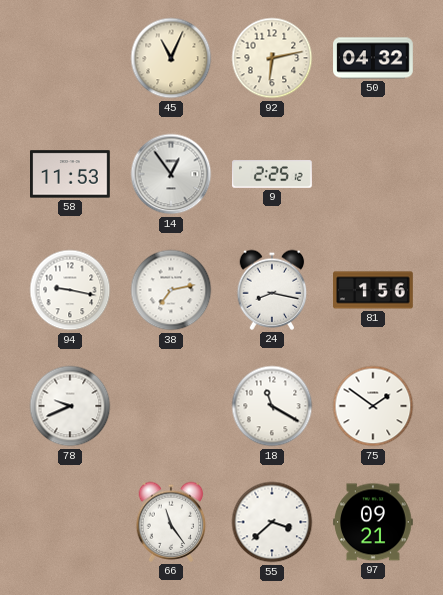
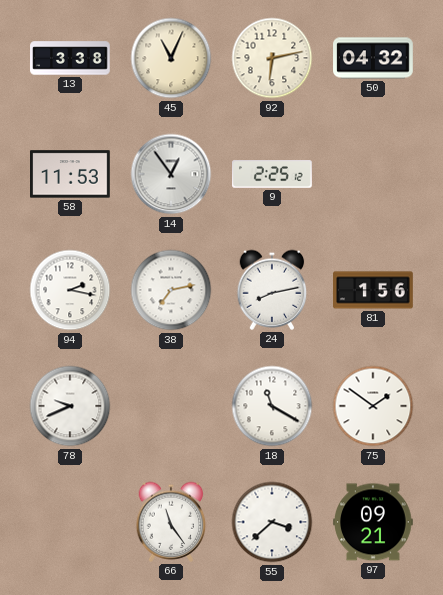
13: none -> 3:38 (70, 58)
94: 9:17 -> 2:17 (70, 290)
24: 8:17 -> 8:13 (272, 290)
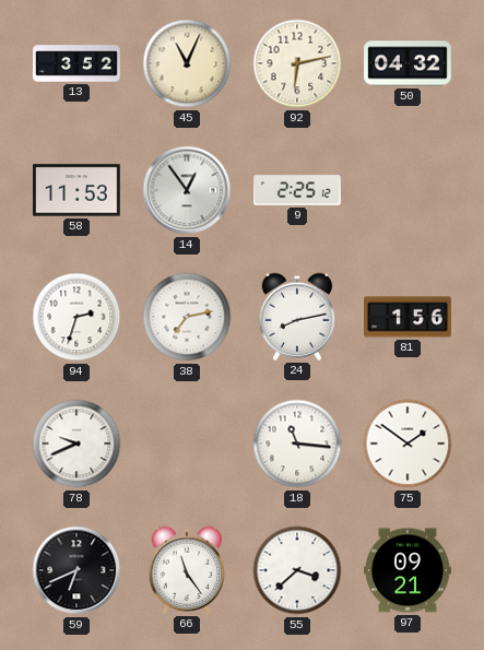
13: 3:38 -> 3:52 (76, 63)
94: 2:17 -> 2:33 (76, 317)
18: 11:20 -> 11:16 (297, 444)
59: none -> 6:41 (76, 570)
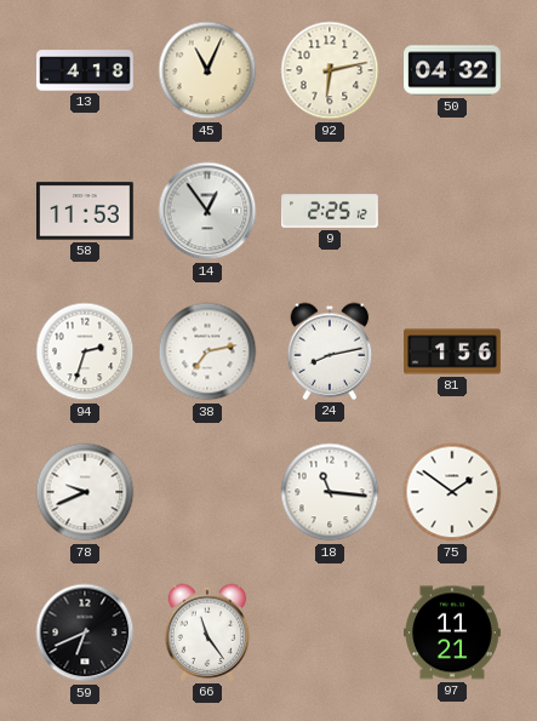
13: 3:52 -> 4:18 (85, 70)
55: 3:38 -> none (297, 570)
97: 09:21 -> 11:21 (452, 633)
